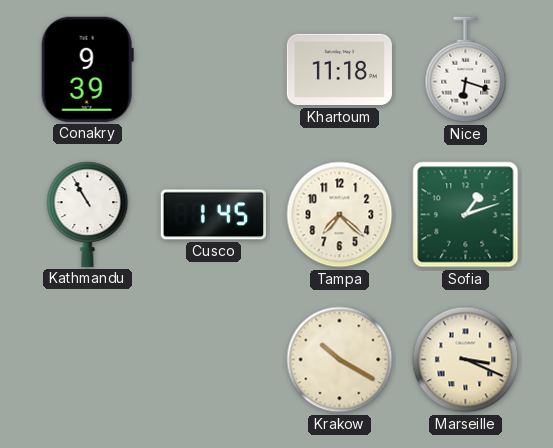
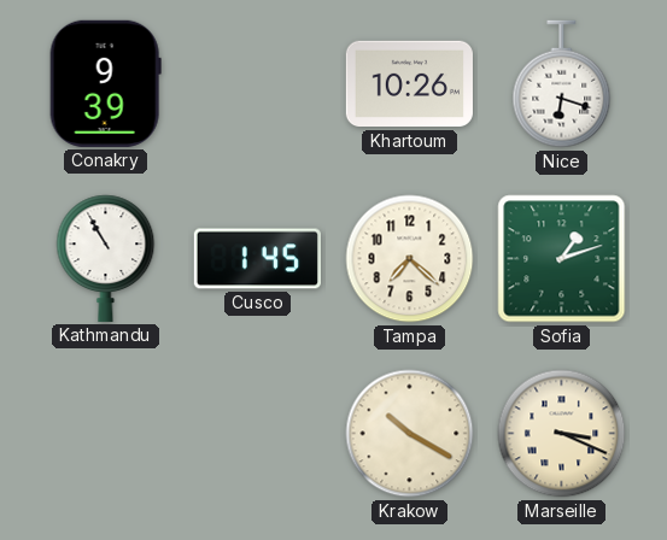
Khartoum: 11:18 -> 10:26 (409, 84)
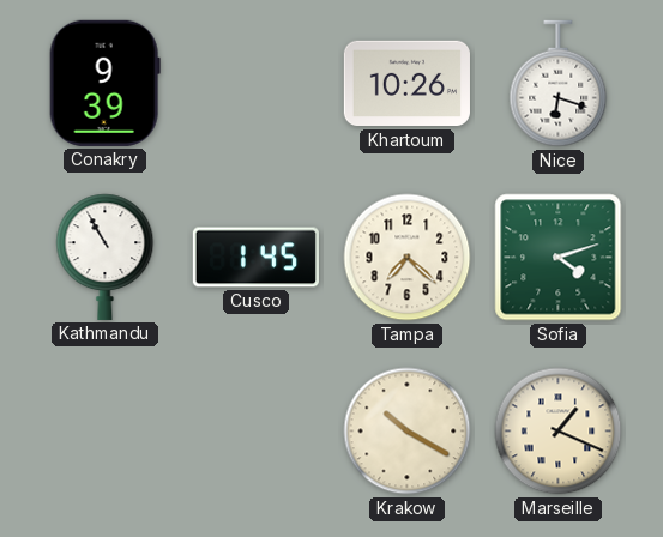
Sofia: 1:12 -> 4:12 (559, 258)
Marseille: 3:19 -> 1:19 (559, 432)
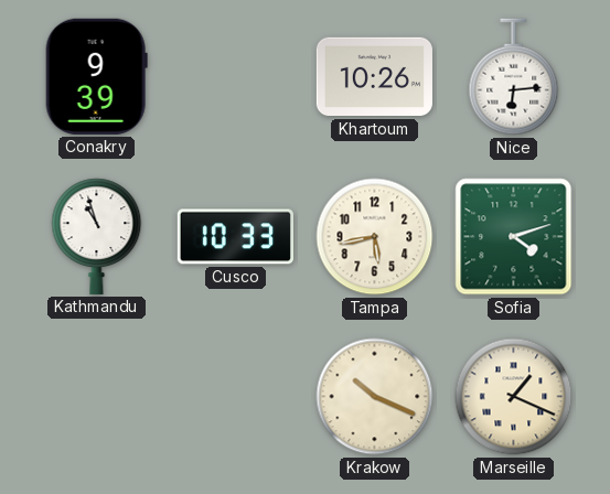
Nice: 6:18 -> 6:14 (514, 77)
Kathmandu: 10:55 -> 10:57 (97, 236)
Cusco: 1:45 -> 10:33 (235, 237)
Tampa: 7:22 -> 5:43 (375, 237)
Krakow: 10:20 -> 10:19 (375, 397)
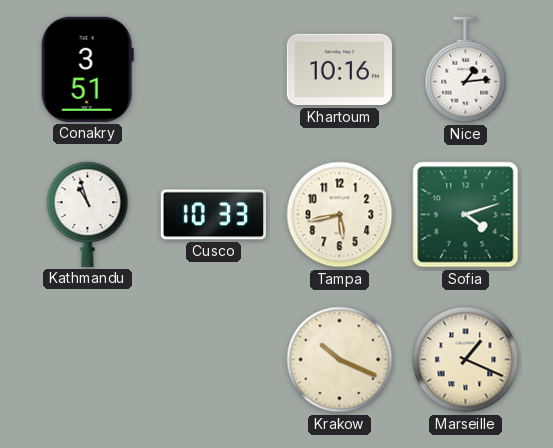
Conakry: 9:39 -> 3:51 (87, 69)
Khartoum: 10:26 -> 10:16 (339, 70)
Nice: 6:14 -> 1:14 (466, 70)
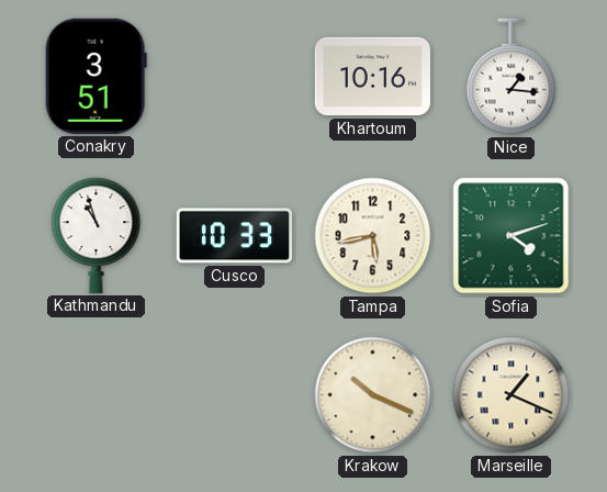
Nice: 1:14 -> 1:16 (512, 77)
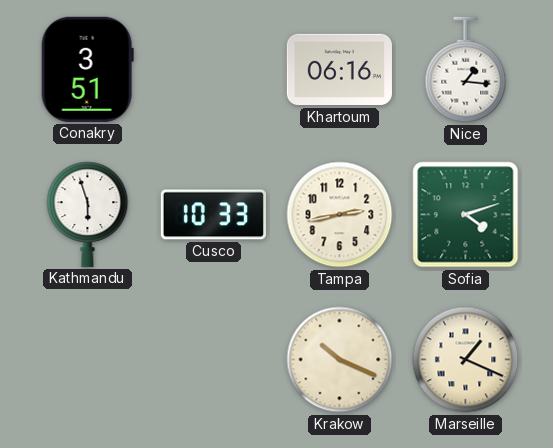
Khartoum: 10:16 -> 06:16 (339, 70)
Kathmandu: 10:57 -> 5:57 (88, 214)
Tampa: 5:43 -> 2:43 (340, 215)
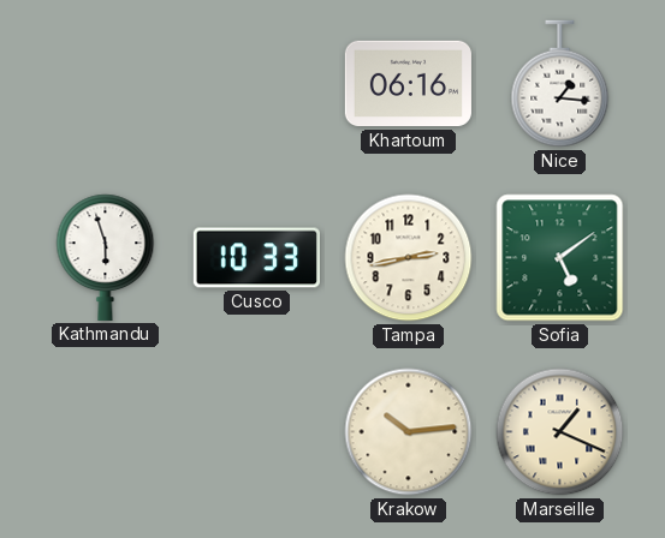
Conakry: 3:51 -> none (87, 69)
Sofia: 4:12 -> 5:09 (560, 258)
Krakow: 10:19 -> 10:14 (409, 432)
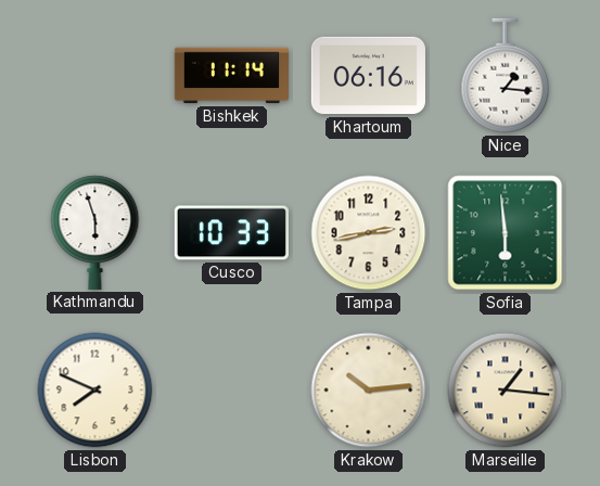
Bishkek: none -> 11:14 (231, 76)
Sofia: 5:09 -> 5:59 (506, 233)
Lisbon: none -> 7:49 (95, 391)
Marseille: 1:19 -> 1:16 (506, 391)
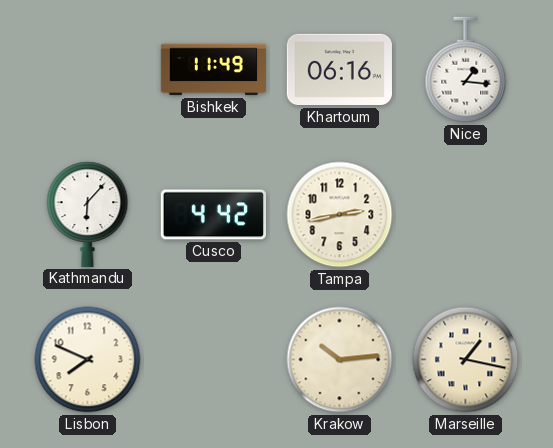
Bishkek: 11:14 -> 11:49 (213, 70)
Kathmandu: 5:57 -> 6:07 (88, 214)
Cusco: 10:33 -> 4:42 (213, 215)
Sofia: 5:59 -> none (506, 233)
Marseille: 1:16 -> 1:17 (466, 360)
